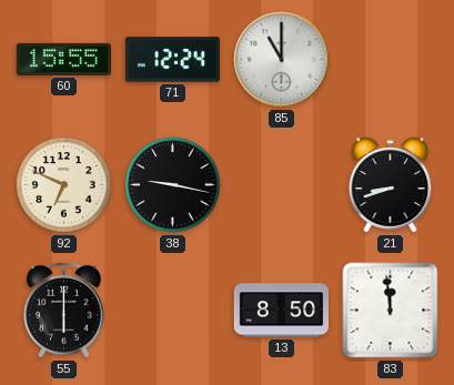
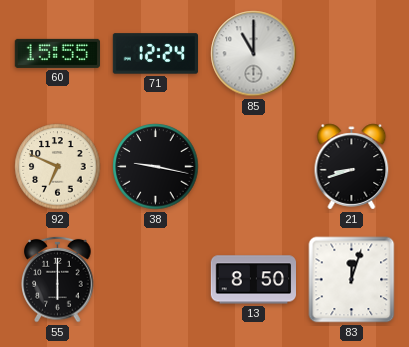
83: 11:59 -> 12:03 (352, 280)
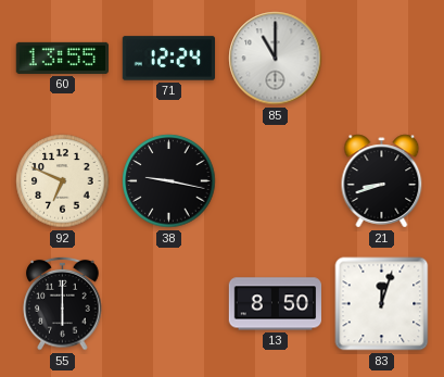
60: 15:55 -> 13:55 (62, 58)
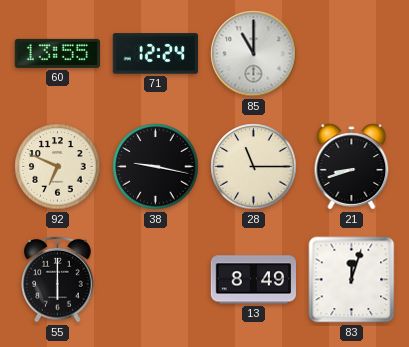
28: none -> 11:15 (254, 167)
13: 8:50 -> 8:49 (253, 280)
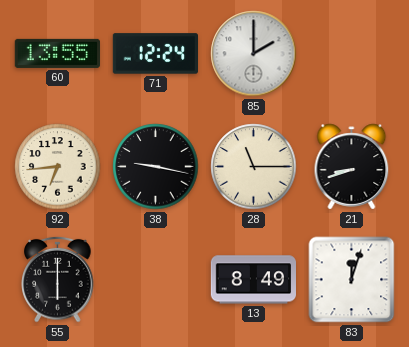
85: 11:00 -> 2:00 (254, 54)
92: 6:49 -> 6:44 (58, 167)
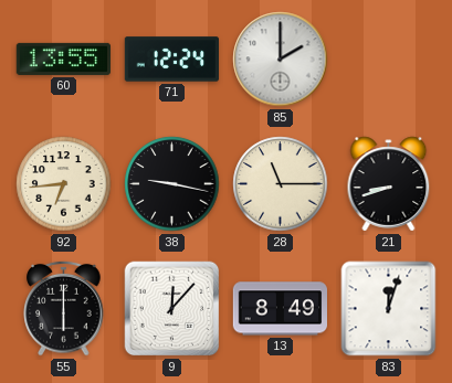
9: none -> 12:07 (172, 309)
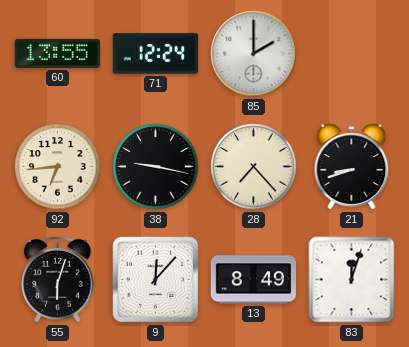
28: 11:15 -> 7:23 (254, 167)
55: 6:00 -> 6:03 (58, 279)
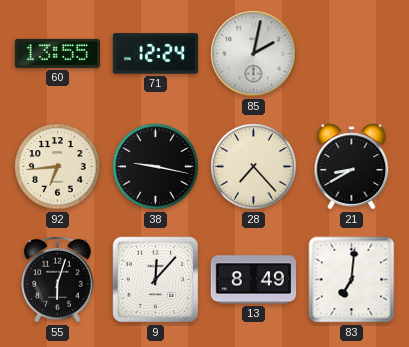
85: 2:00 -> 2:02 (254, 54)
21: 8:42 -> 8:40 (352, 167)
83: 12:03 -> 7:01 (352, 280)
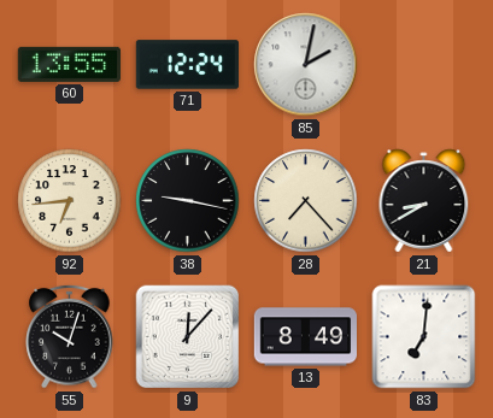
55: 6:03 -> 10:03 (70, 336)
